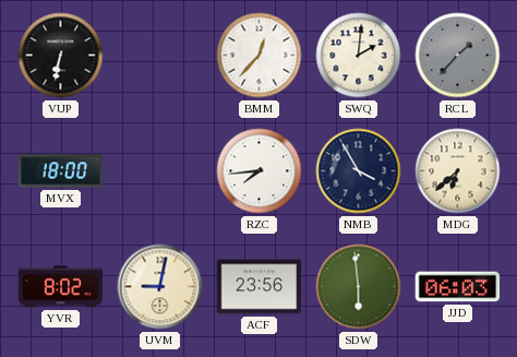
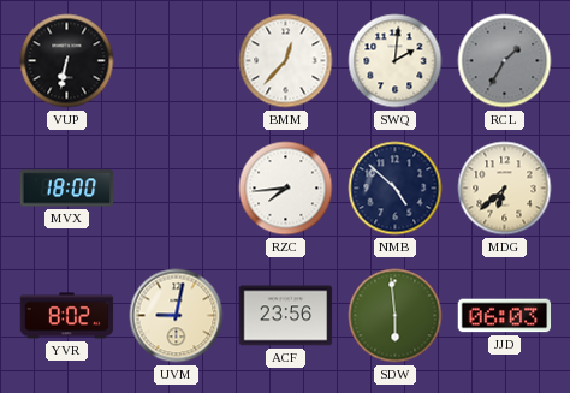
RCL: 1:37 -> 1:35 (505, 61)
NMB: 3:55 -> 4:52 (396, 189)
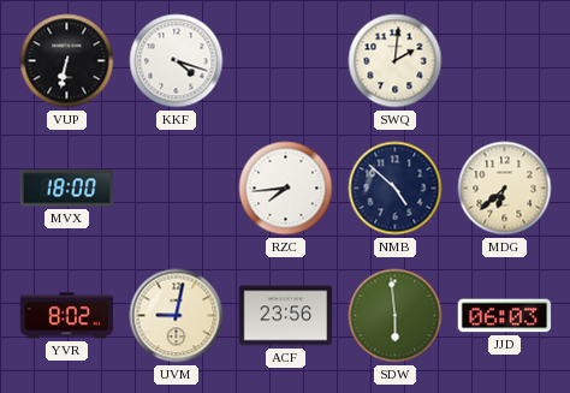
KKF: none -> 4:18 (177, 61)
BMM: 12:37 -> none (286, 61)
RCL: 1:35 -> none (505, 61)
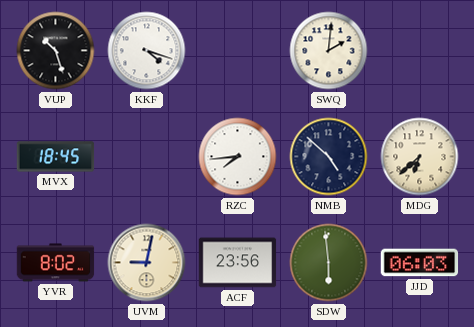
VUP: 6:32 -> 10:27 (56, 51)
MVX: 18:00 -> 18:45 (56, 157)
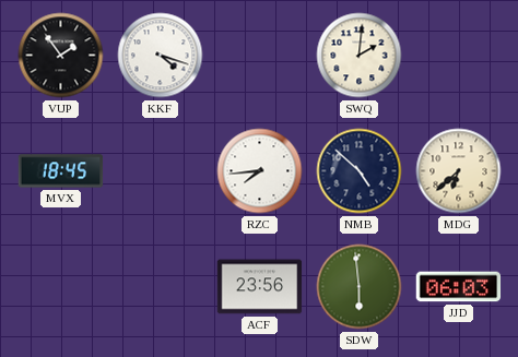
VUP: 10:27 -> 1:54 (61, 56)
YVR: 8:02 -> none (56, 263)
UVM: 9:02 -> none (147, 263)
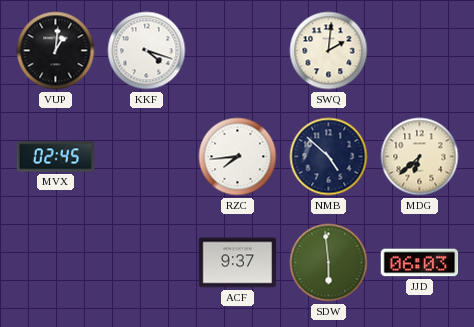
VUP: 1:54 -> 1:01 (56, 51)
MVX: 18:45 -> 02:45 (56, 157)
ACF: 23:56 -> 9:37 (238, 263)
